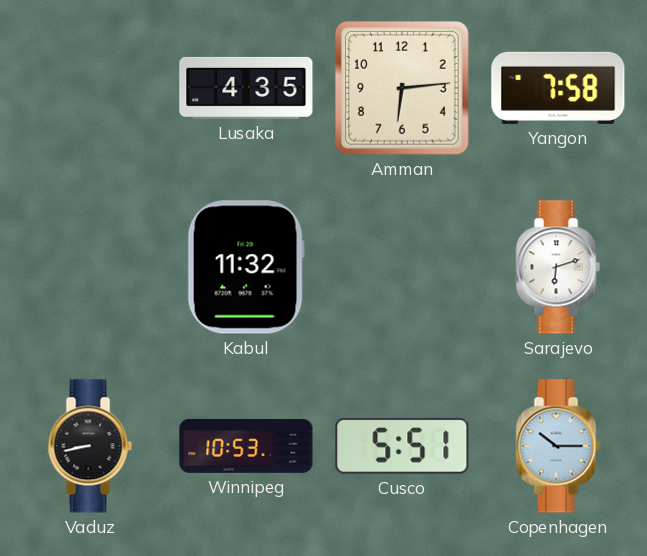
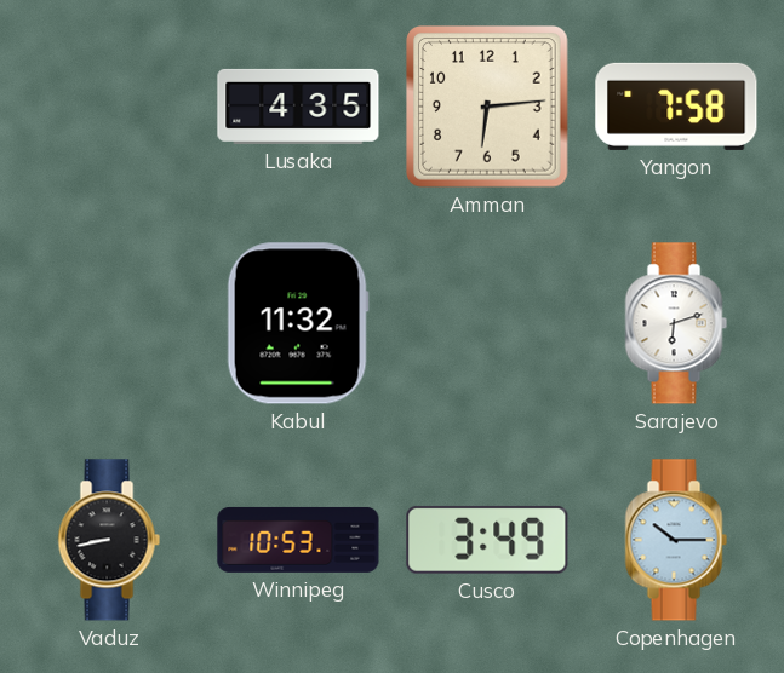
Cusco: 5:51 -> 3:49 (487, 540)
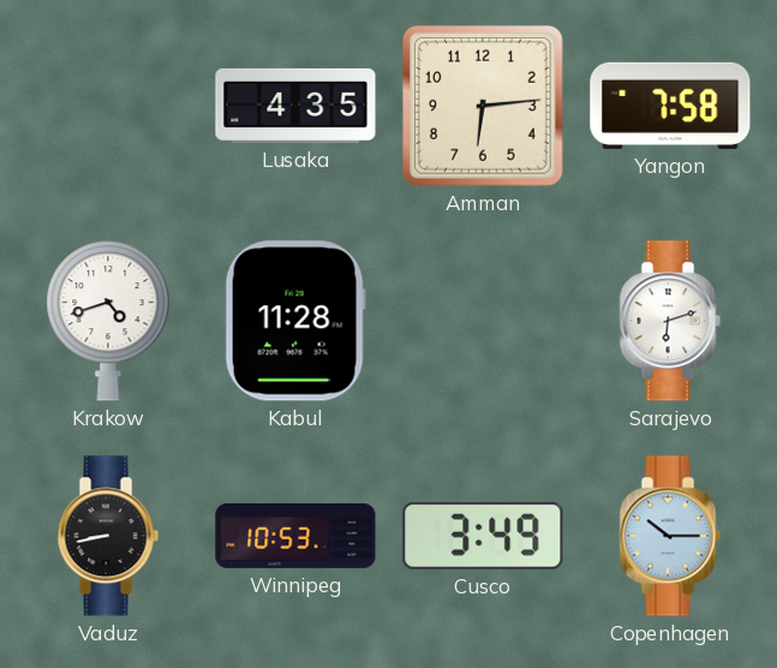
Krakow: none -> 4:42 (108, 321)
Kabul: 11:32 -> 11:28 (295, 321)
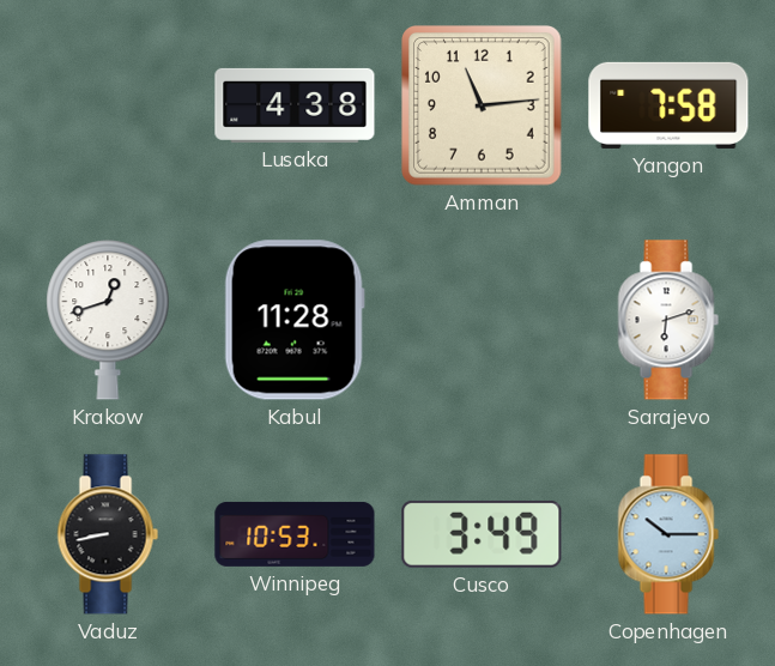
Lusaka: 4:35 -> 4:38 (295, 105)
Amman: 6:14 -> 11:14 (483, 107)
Krakow: 4:42 -> 12:42 (108, 320)
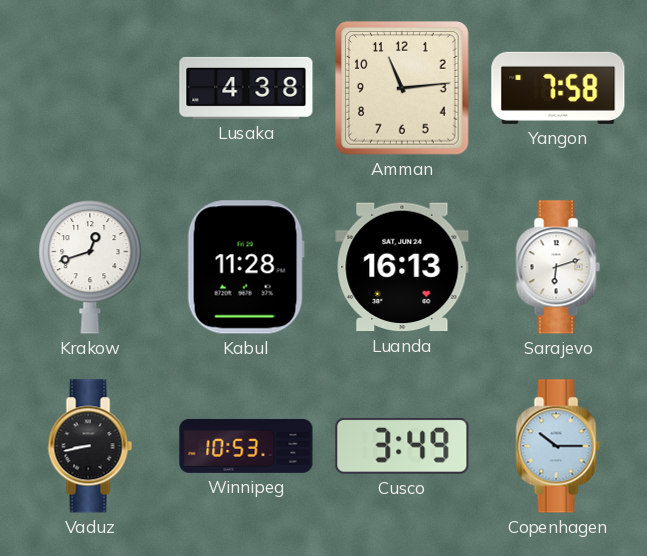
Luanda: none -> 16:13 (402, 267)
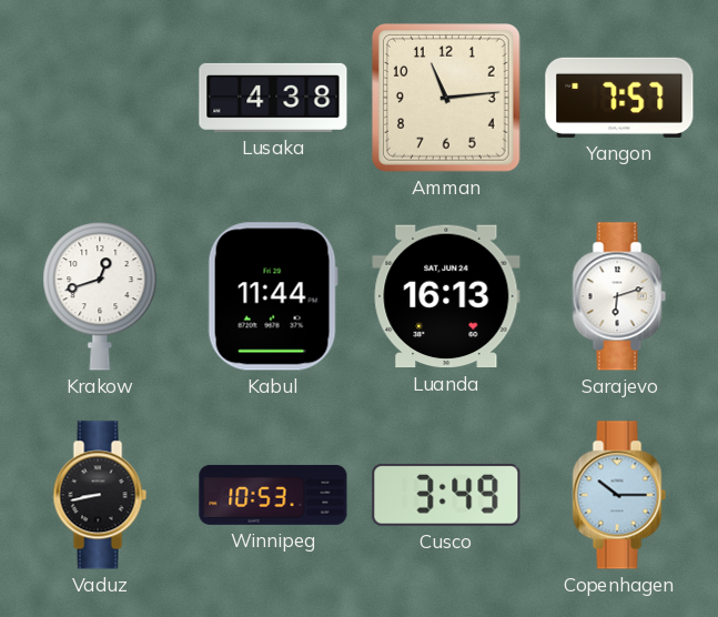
Yangon: 7:58 -> 7:57 (619, 98)
Kabul: 11:28 -> 11:44 (273, 296)
